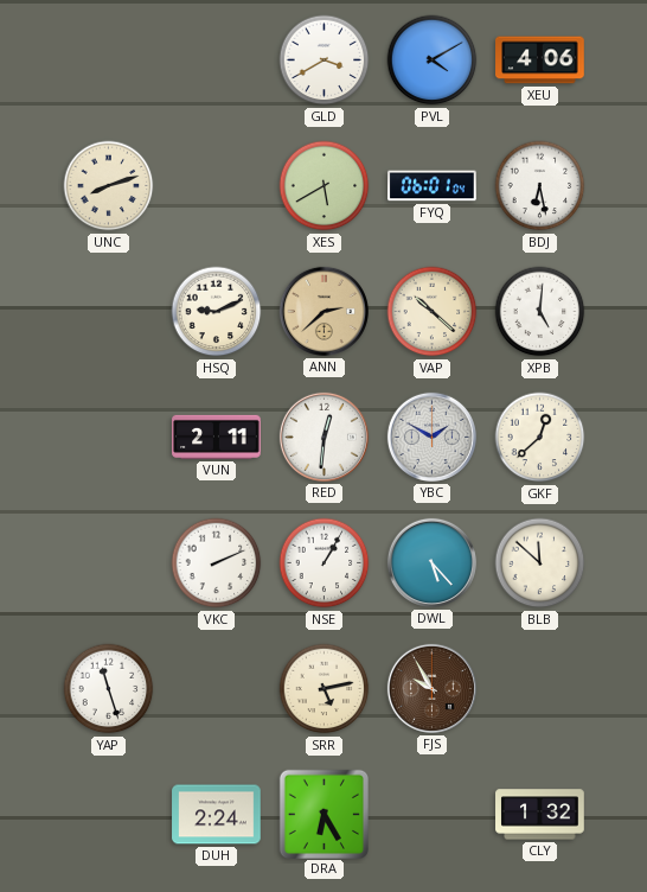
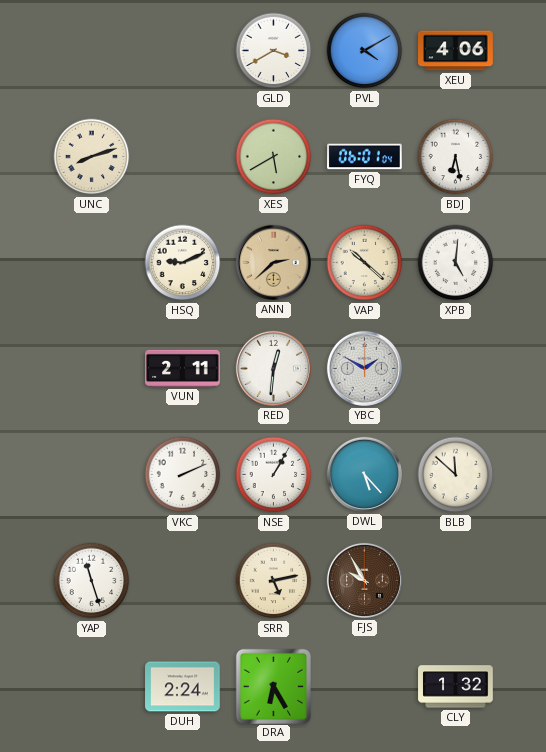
GKF: 12:38 -> none (540, 438)
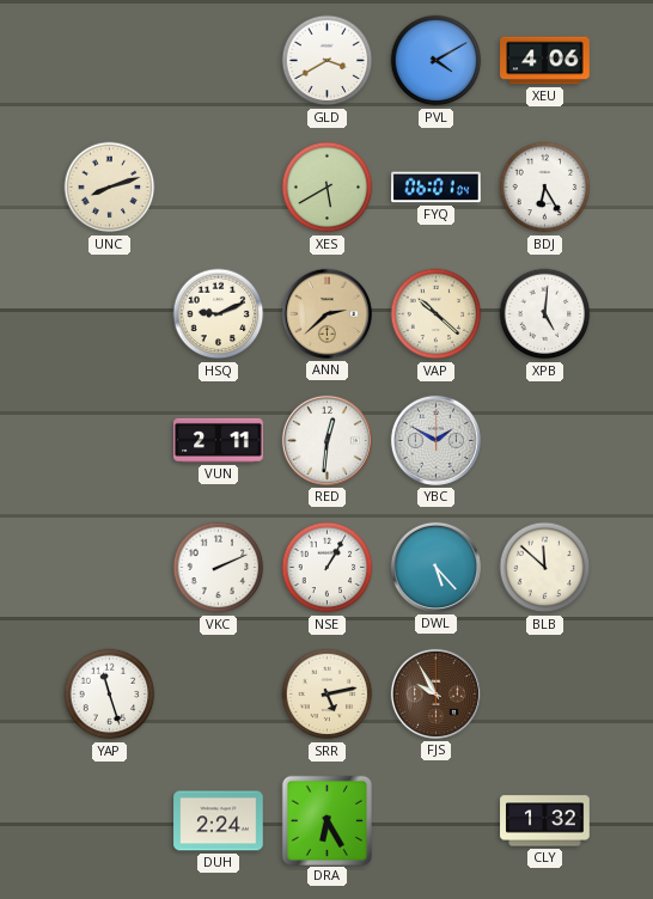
BDJ: 6:28 -> 6:25 (545, 188)
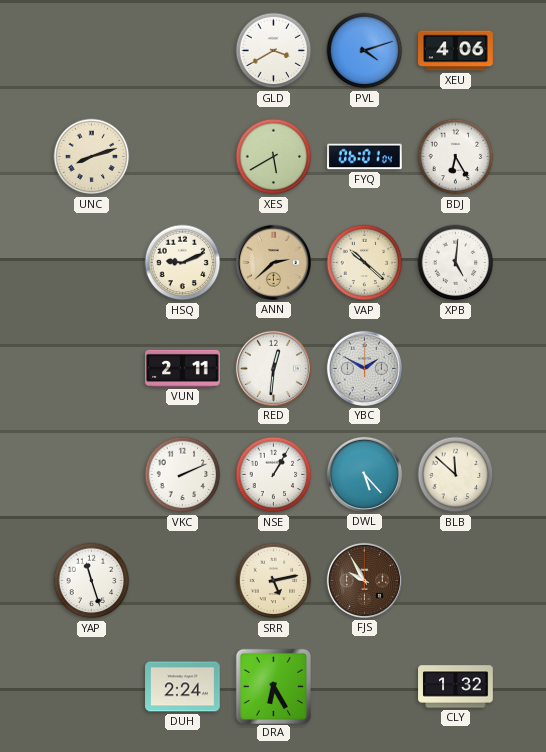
PVL: 4:10 -> 4:12 (365, 51)
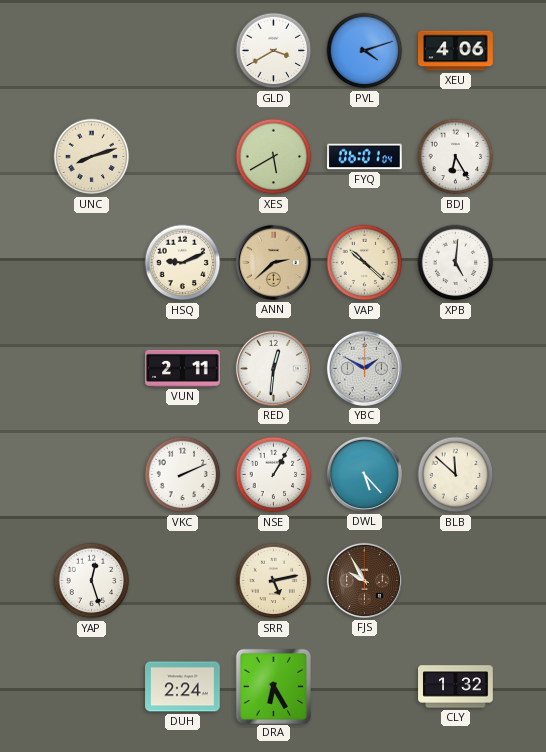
YAP: 11:27 -> 12:27 (92, 581)
